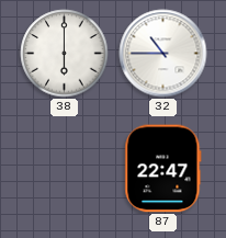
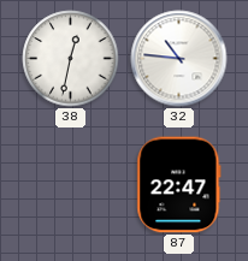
38: 6:00 -> 12:32 (71, 59)
32: 10:45 -> 10:46 (179, 59)
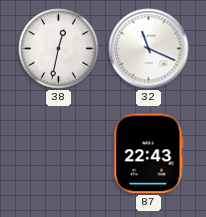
32: 10:46 -> 11:19 (149, 49)
87: 22:47 -> 22:43 (149, 154)
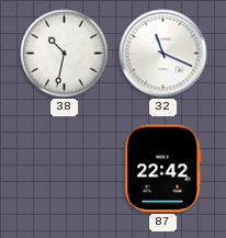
38: 12:32 -> 10:32 (65, 54)
87: 22:43 -> 22:42 (163, 169)
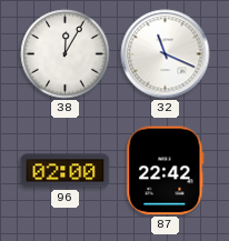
38: 10:32 -> 12:05 (66, 54)
96: none -> 02:00 (66, 171)
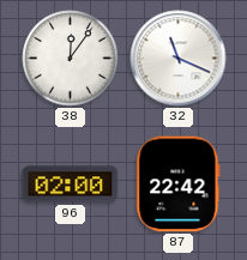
38: 12:05 -> 12:06 (71, 59)
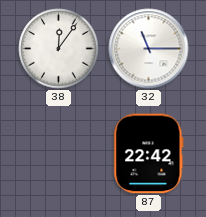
32: 11:19 -> 11:15 (149, 49)
96: 02:00 -> none (71, 185)
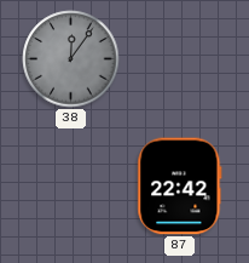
38 dial: white -> grey (71, 59)
32: 11:15 -> none (149, 49)
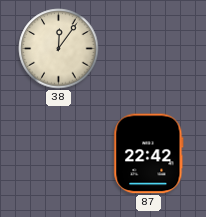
38 dial: grey -> cream (59, 49)
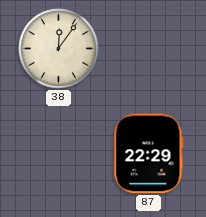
87: 22:42 -> 22:29 (149, 154)
